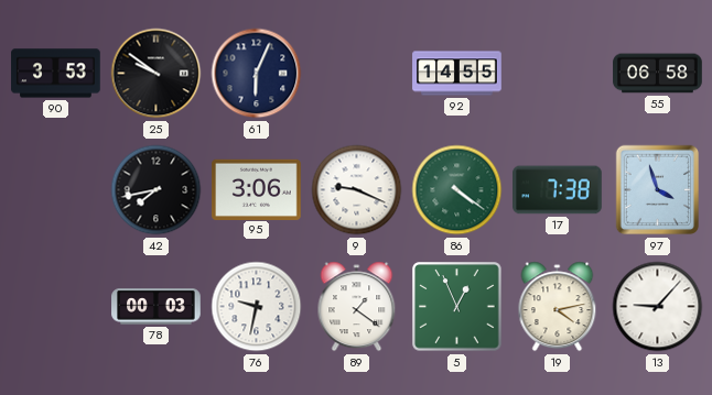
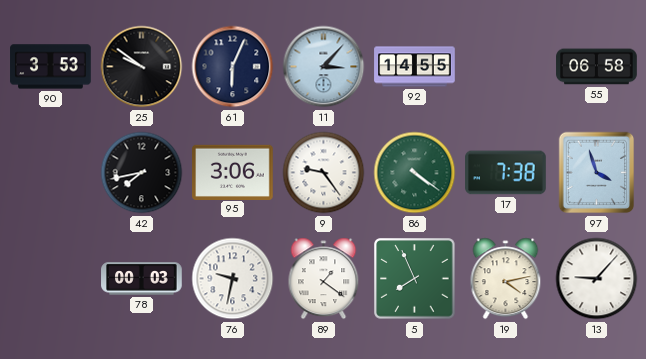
11: none -> 3:07 (324, 67)
9: 9:19 -> 9:24 (324, 173)
5: 12:56 -> 7:56 (415, 279)
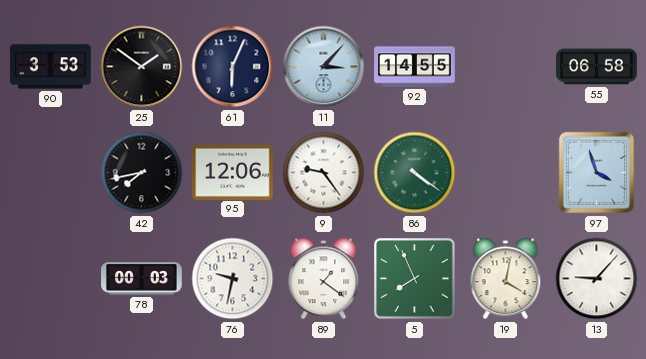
25: 9:51 -> 1:51 (142, 67)
95: 3:06 -> 12:06 (233, 172)
17: 7:38 -> none (506, 173)
19: 4:13 -> 4:02 (506, 279)
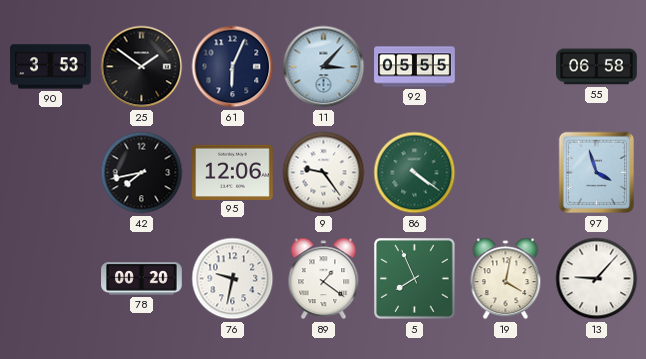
92: 14:55 -> 05:55 (415, 67)
78: 00:03 -> 00:20 (142, 279)
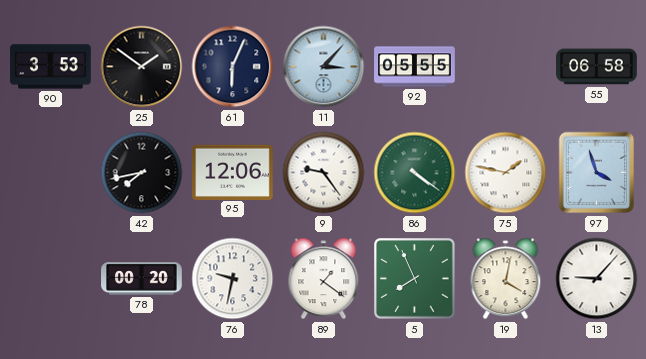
75: none -> 1:47 (506, 173)
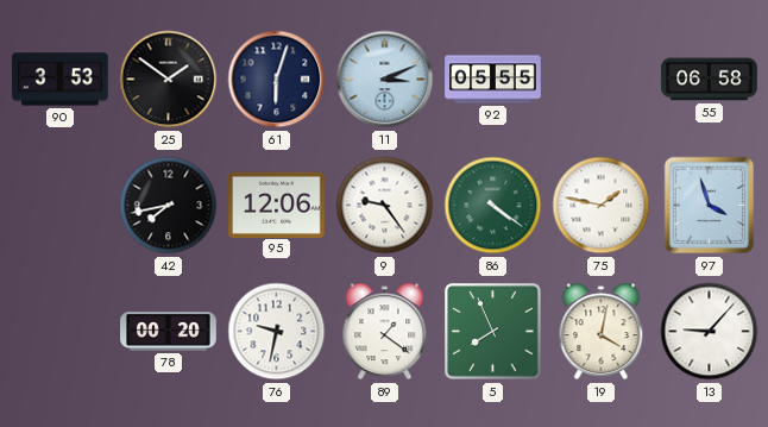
61: 6:04 -> 6:03 (277, 80)
11: 3:07 -> 3:11 (385, 80)
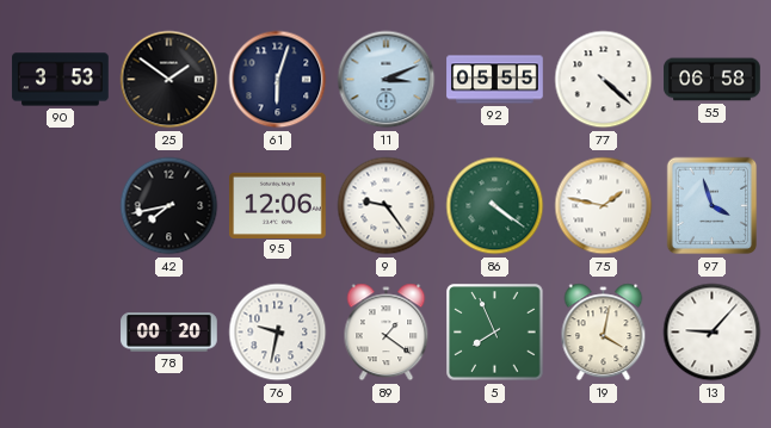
77: none -> 4:22 (604, 80)
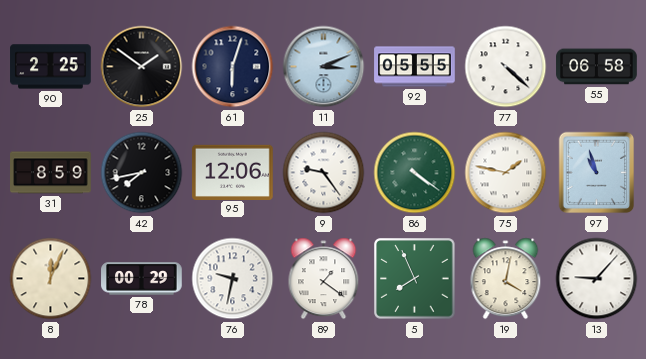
90: 3:53 -> 2:25 (51, 67)
31: none -> 8:59 (51, 173)
97: 3:57 -> 10:57 (597, 173)
8: none -> 12:04 (51, 279)
78: 00:20 -> 00:29 (142, 279)
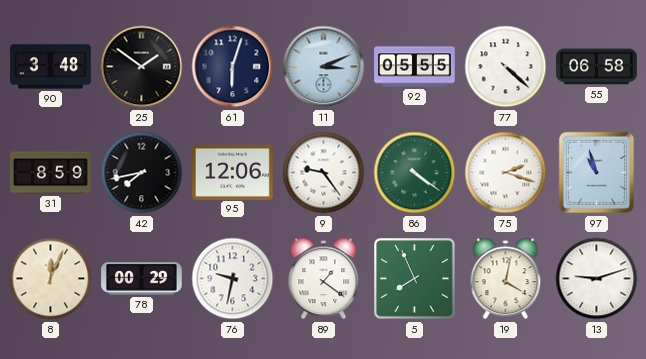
90: 2:25 -> 3:48 (51, 67)
75: 1:47 -> 2:18 (506, 173)
13: 9:07 -> 9:12 (597, 279)
